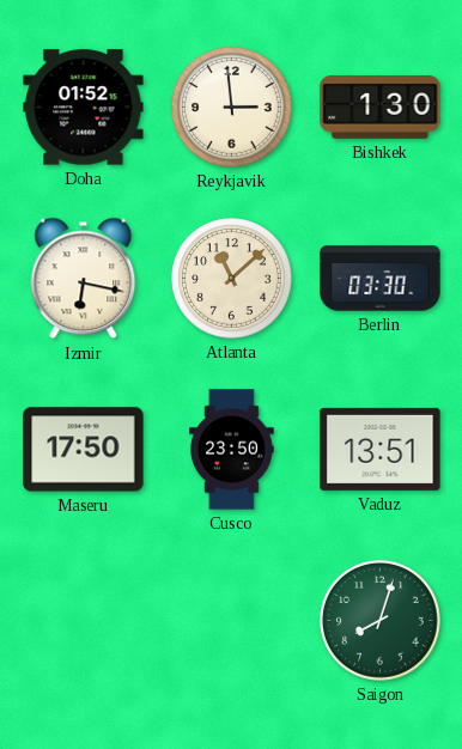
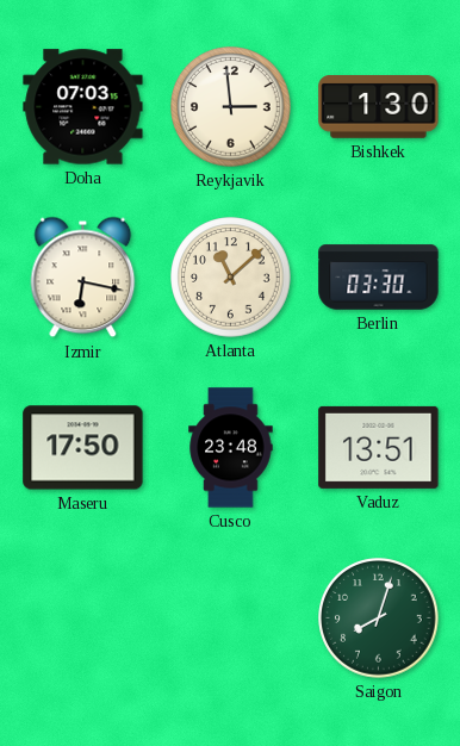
Doha: 01:52 -> 07:03 (83, 107)
Cusco: 23:50 -> 23:48 (231, 448)
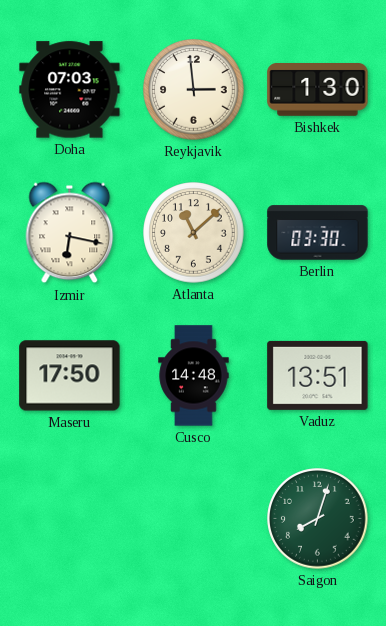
Cusco: 23:48 -> 14:48 (194, 376)
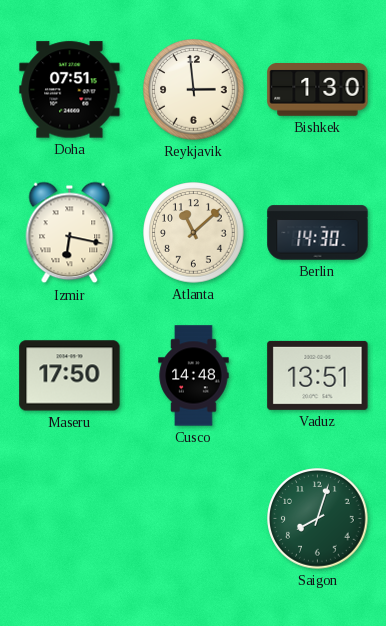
Doha: 07:03 -> 07:51 (70, 90)
Berlin: 03:30 -> 14:30 (318, 233)
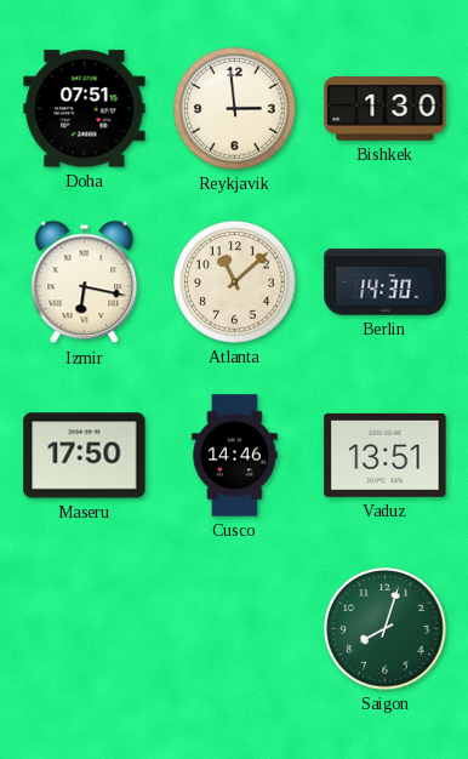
Cusco: 14:48 -> 14:46 (235, 456)
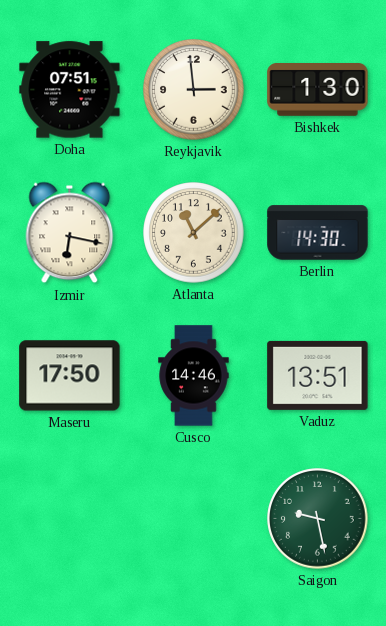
Saigon: 8:03 -> 9:28 (318, 519)
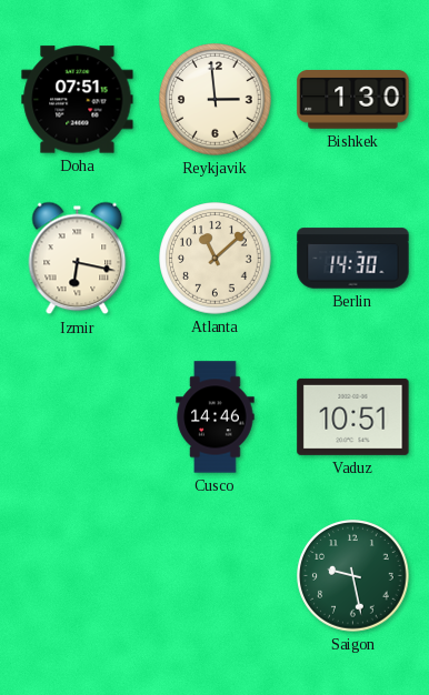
Maseru: 17:50 -> none (70, 376)
Vaduz: 13:51 -> 10:51 (353, 416)
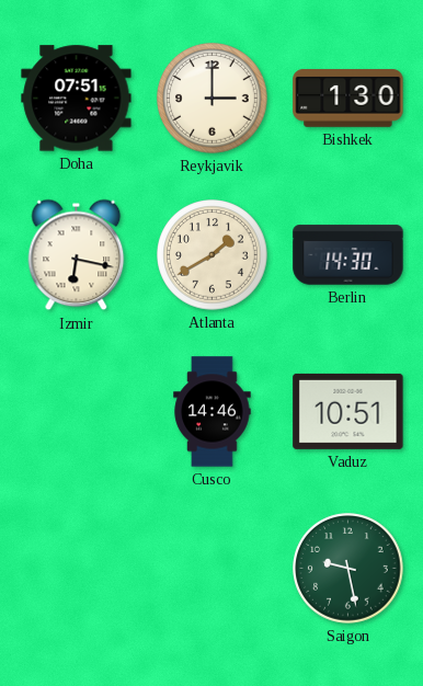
Reykjavik: 2:59 -> 3:00 (213, 99)
Atlanta: 11:08 -> 1:40 (213, 255)
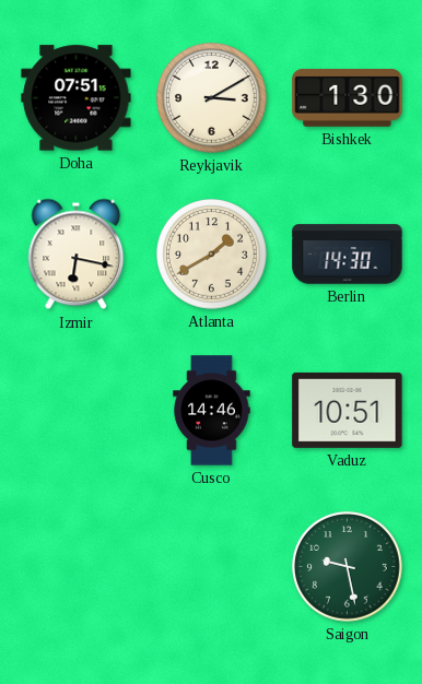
Reykjavik: 3:00 -> 3:10 (212, 98)
